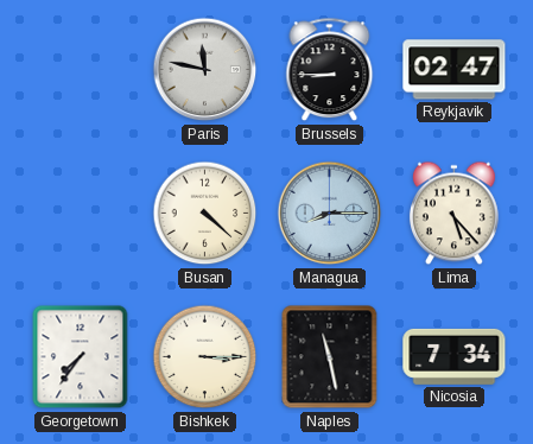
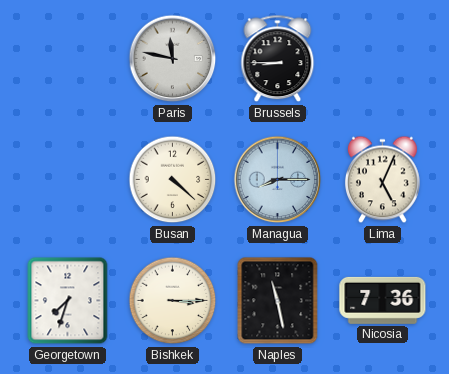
Reykjavik: 02:47 -> none (455, 70)
Lima: 5:23 -> 5:04 (382, 180)
Georgetown: 7:36 -> 7:33 (68, 301)
Nicosia: 7:34 -> 7:36 (383, 300)
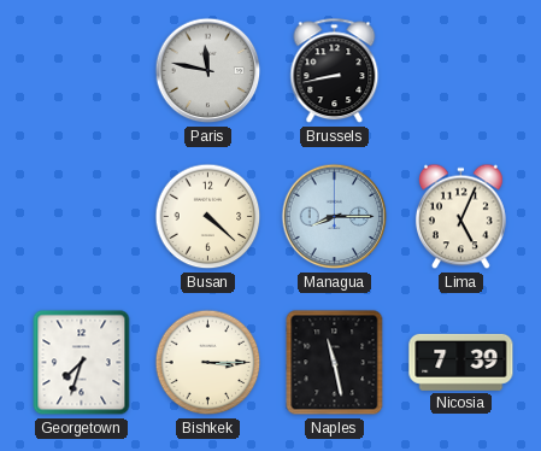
Brussels: 8:45 -> 8:43 (335, 71)
Nicosia: 7:36 -> 7:39 (461, 362)
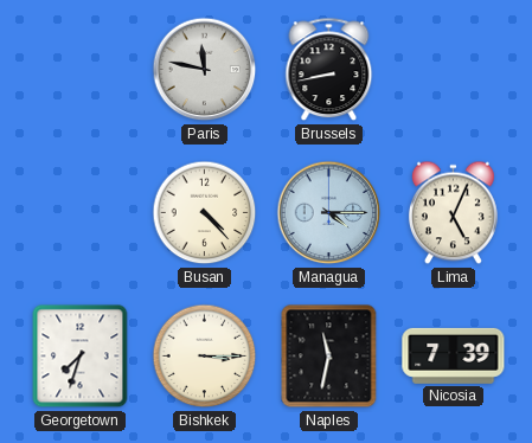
Busan: 4:22 -> 4:23 (205, 213)
Managua: 8:15 -> 4:15 (329, 213)
Naples: 11:28 -> 11:32 (329, 357)
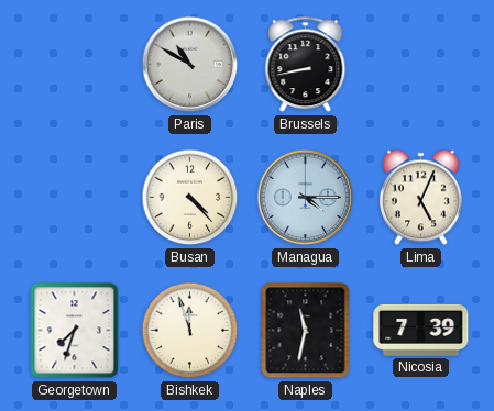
Paris: 11:47 -> 10:50 (190, 65)
Bishkek: 3:15 -> 11:57 (190, 331)
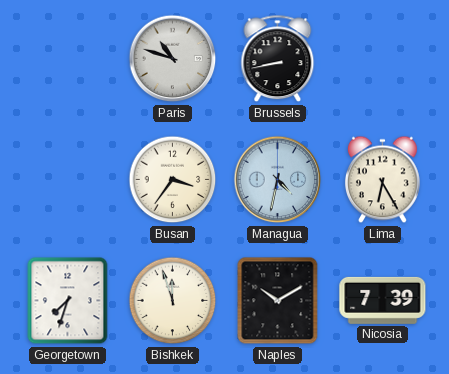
Paris: 10:50 -> 10:48 (173, 59)
Busan: 4:23 -> 3:36 (173, 180)
Managua: 4:15 -> 4:32 (278, 180)
Lima: 5:04 -> 6:25 (382, 180)
Naples: 11:32 -> 10:10 (278, 301)
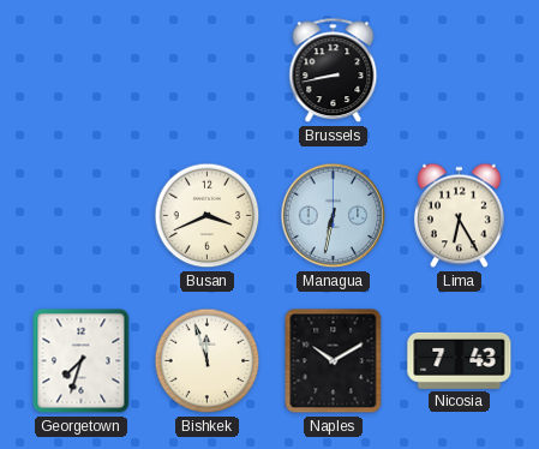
Paris: 10:48 -> none (173, 59)
Busan: 3:36 -> 3:41 (208, 216)
Managua: 4:32 -> 6:32 (334, 216)
Nicosia: 7:39 -> 7:43 (460, 360)
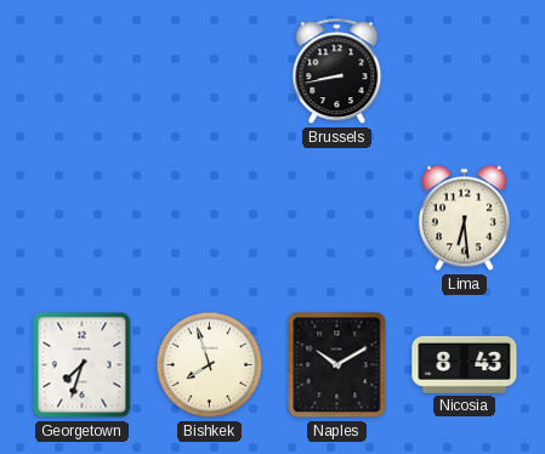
Busan: 3:41 -> none (208, 216)
Managua: 6:32 -> none (334, 216)
Lima: 6:25 -> 6:29 (464, 219)
Bishkek: 11:57 -> 7:57 (210, 365)
Nicosia: 7:43 -> 8:43 (465, 364)
